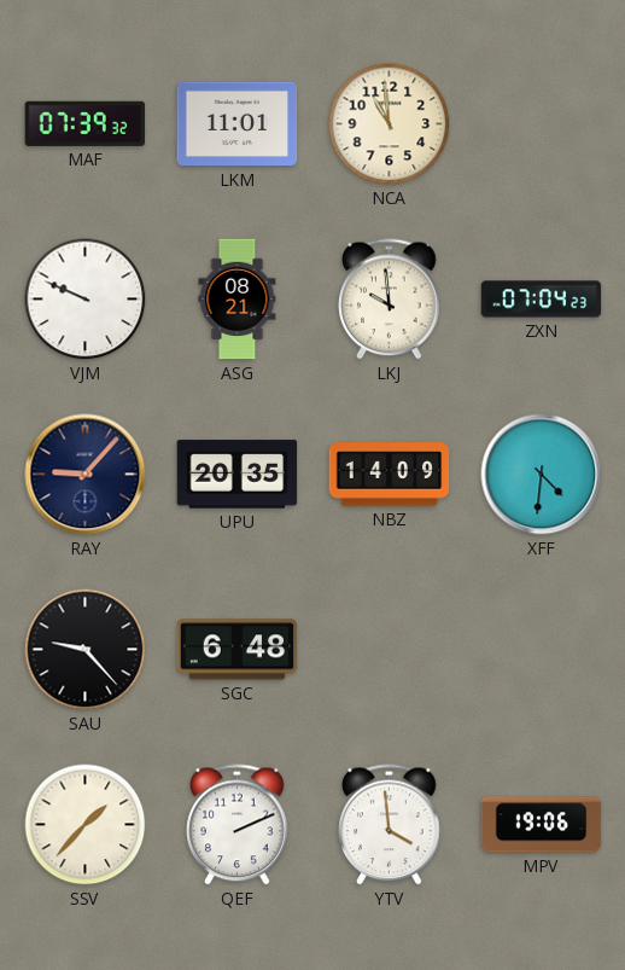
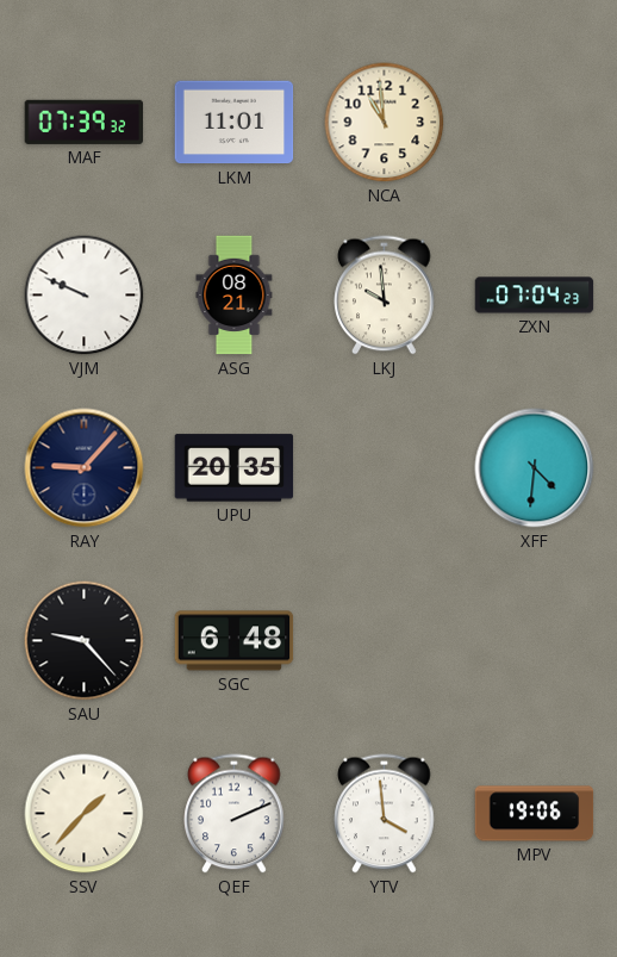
NBZ: 14:09 -> none (390, 475)
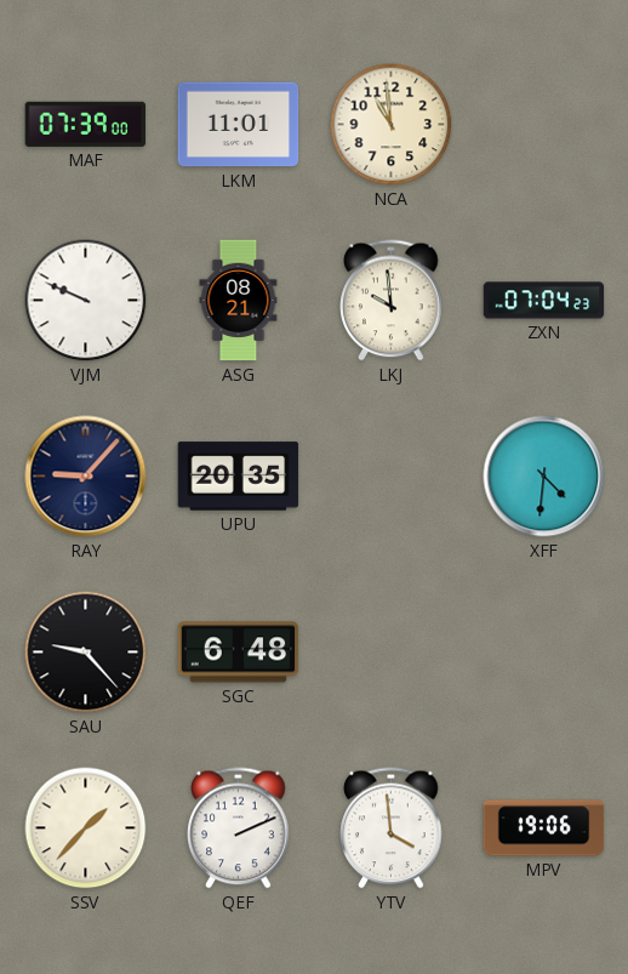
MAF: 07:39:32 -> 07:39:00 (86, 124)
